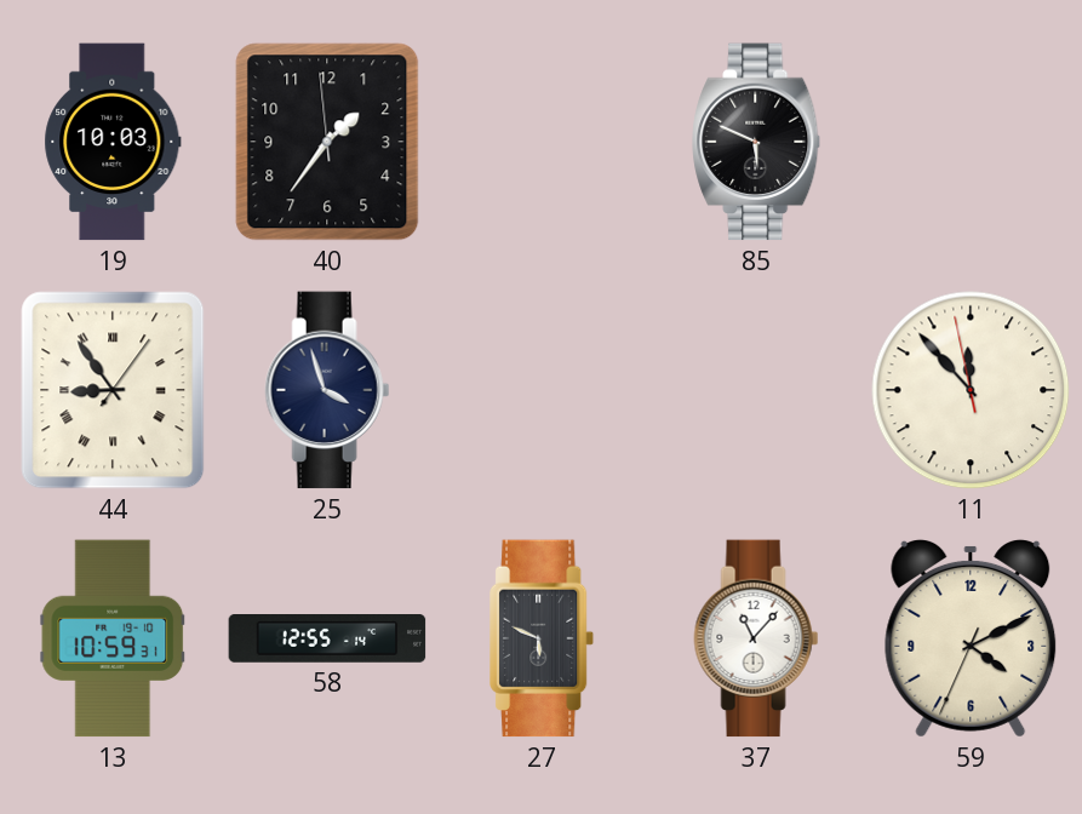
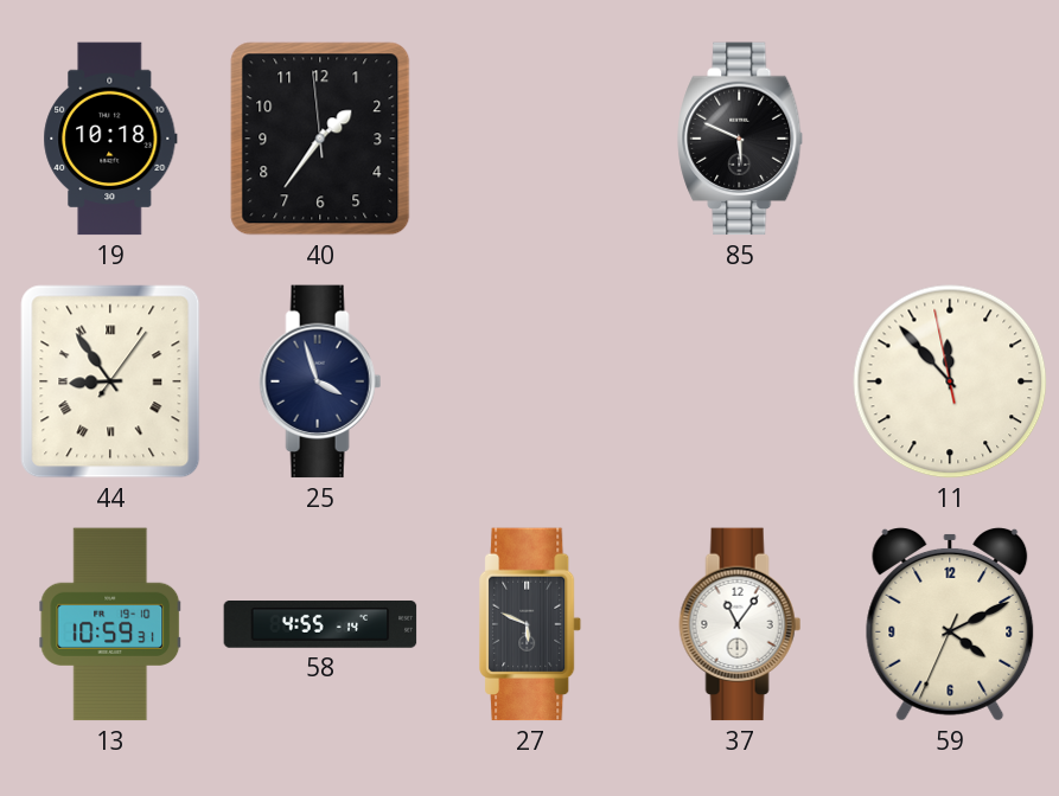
19: 10:03 -> 10:18 (110, 139)
58: 12:55 -> 4:55 (320, 625)
37: 11:07 -> 11:06 (740, 624)
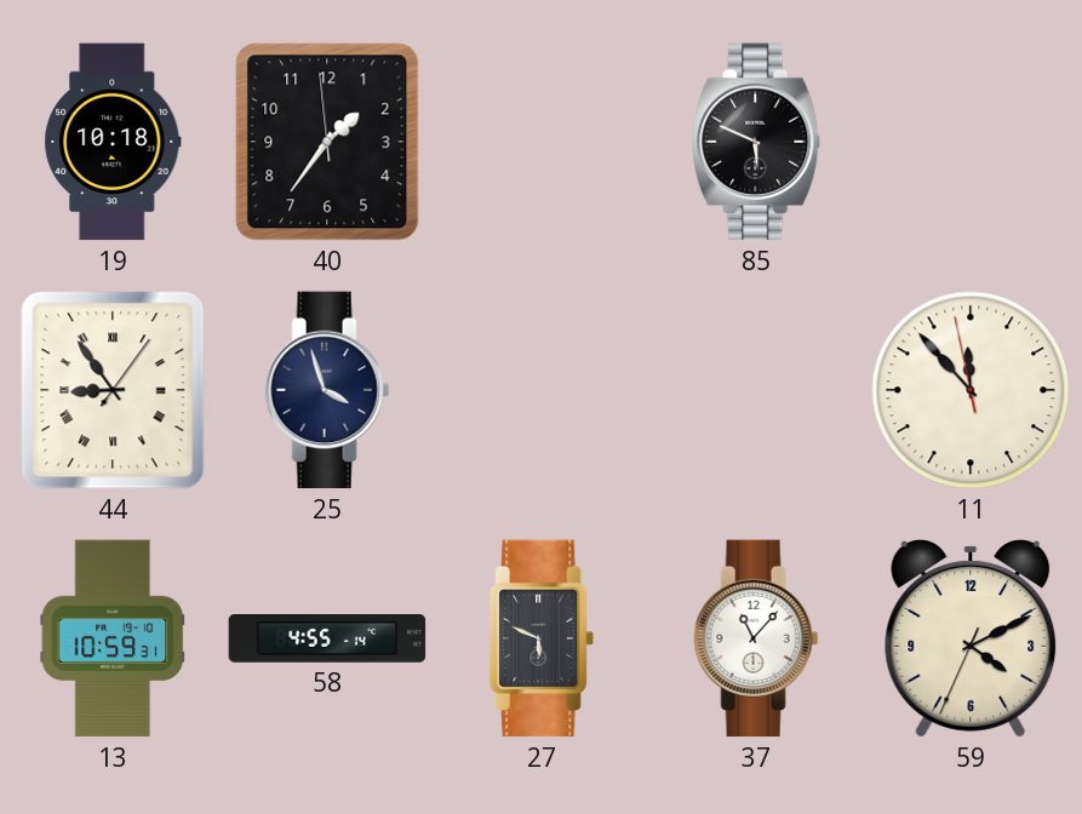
37: 11:06 -> 11:07 (756, 638)
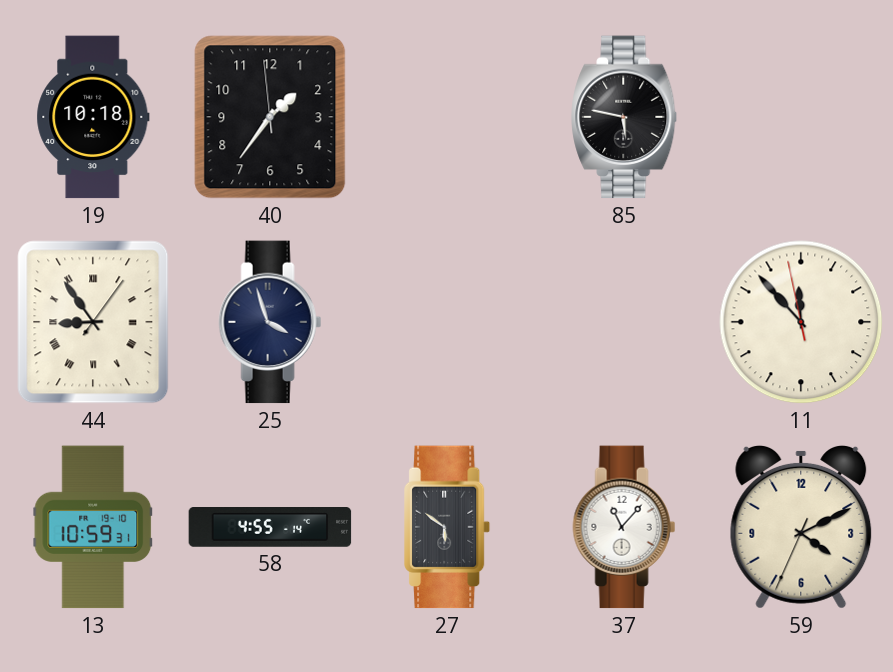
85: 5:49 -> 5:47 (625, 117)
27: 5:49 -> 5:51 (448, 527)
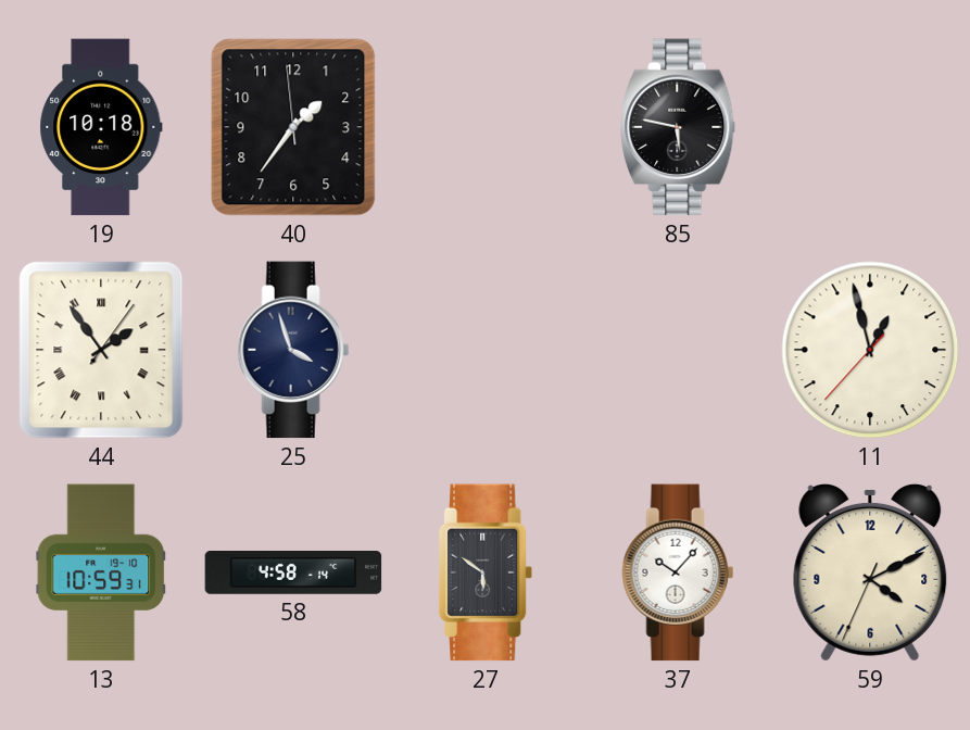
44: 8:54 -> 1:54 (101, 350)
11: 11:52 -> 12:57 (870, 350)
58: 4:55 -> 4:58 (293, 574)
37: 11:07 -> 10:07 (678, 572)
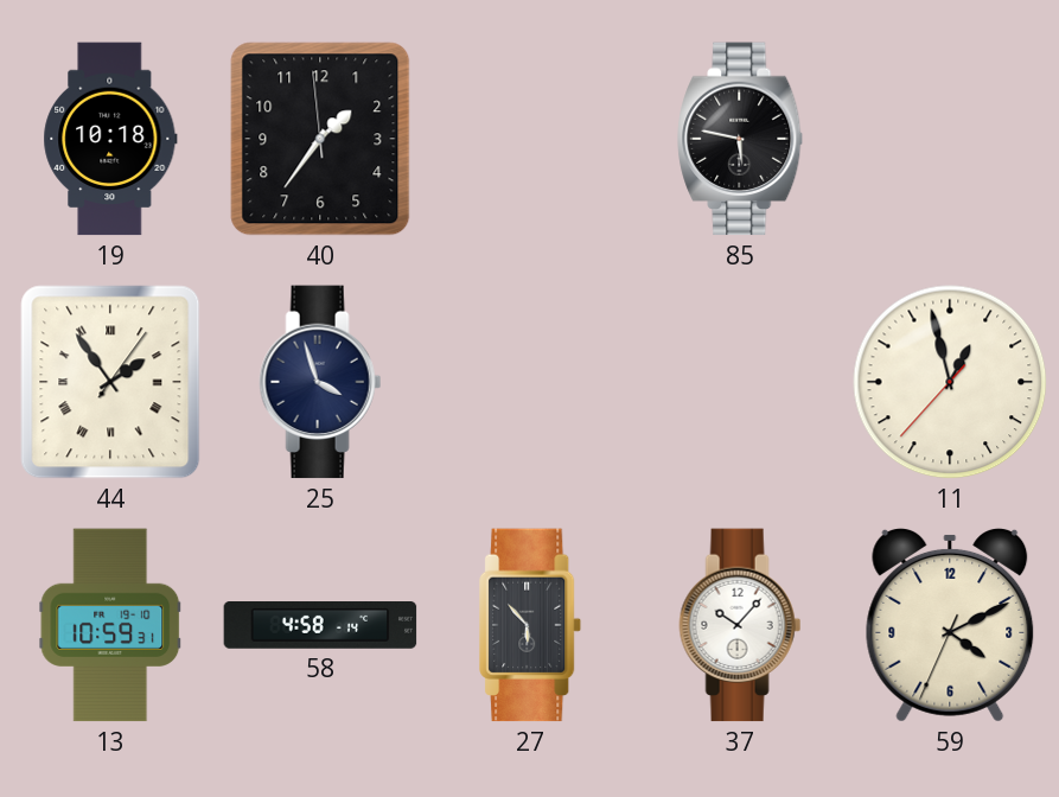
27: 5:51 -> 5:53 (531, 625)
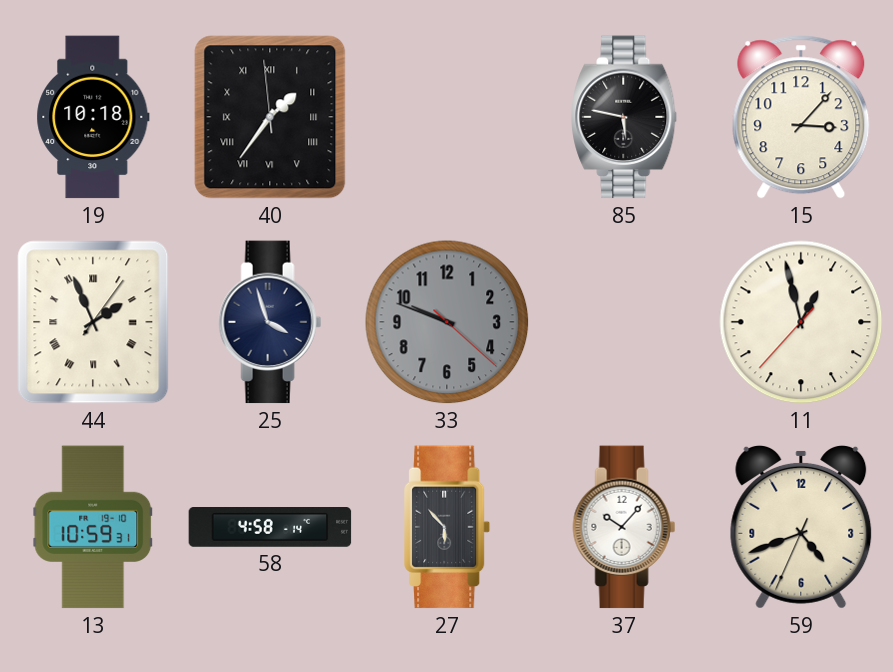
40 numerals: Arabic -> Roman (270, 117)
15: none -> 3:07 (801, 117)
44: 1:54 -> 1:56 (93, 322)
33: none -> 9:48 (447, 322)
59: 4:10 -> 4:41 (801, 527)
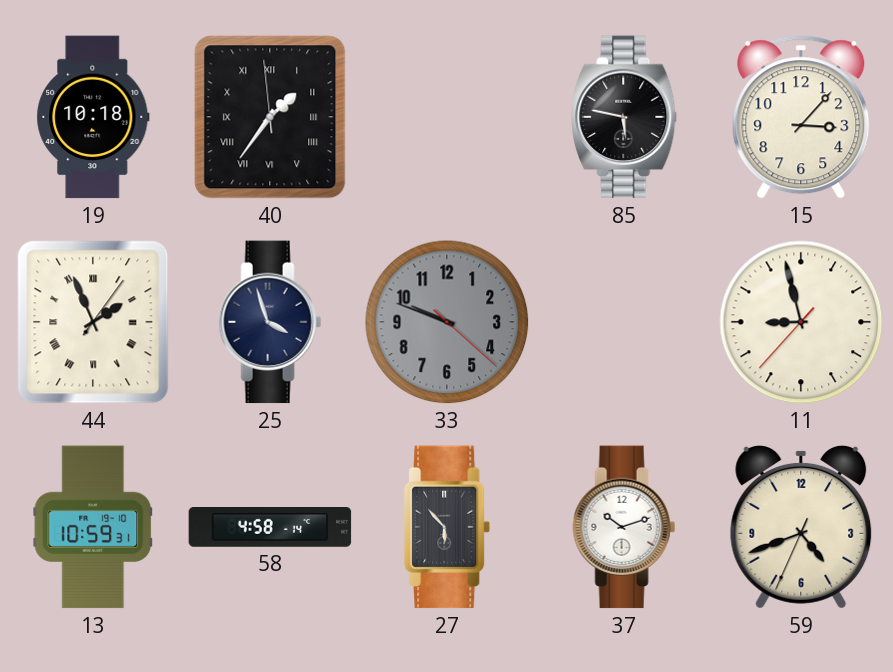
11: 12:57 -> 8:57 (801, 322)
37: 10:07 -> 10:12 (624, 527)
